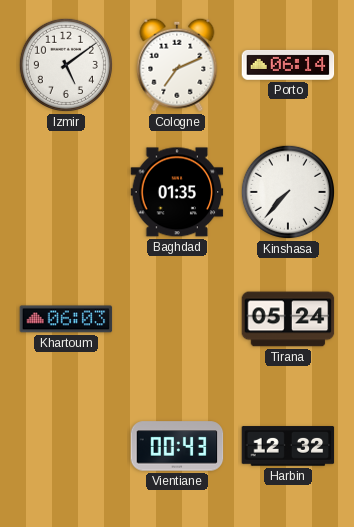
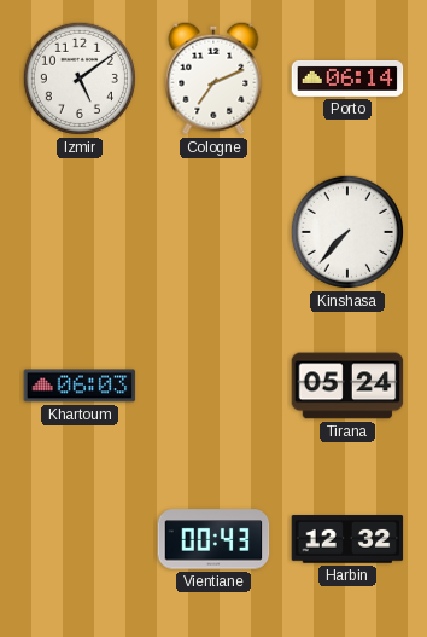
Baghdad: 01:35 -> none (177, 192)
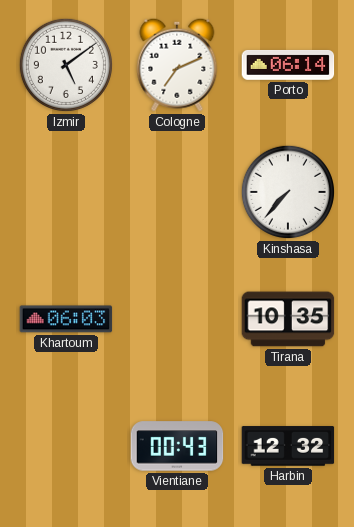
Tirana: 05:24 -> 10:35 (288, 319)
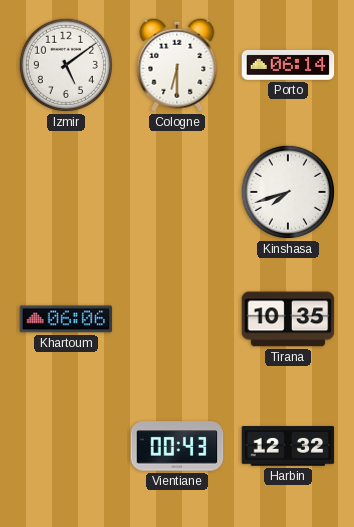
Cologne: 7:11 -> 6:30 (177, 65)
Kinshasa: 7:37 -> 7:42 (288, 192)
Khartoum: 06:03 -> 06:06 (66, 319)
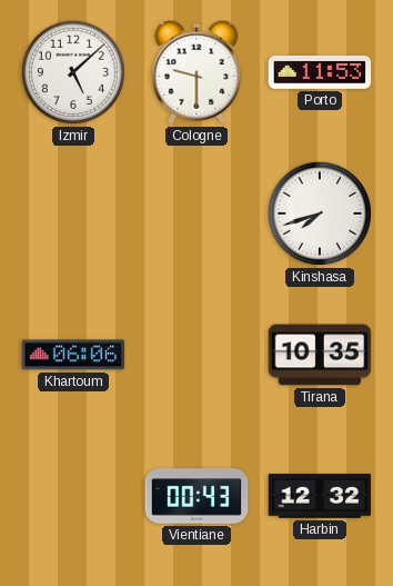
Izmir: 5:09 -> 5:08 (73, 72)
Cologne: 6:30 -> 9:30 (196, 72)
Porto: 06:14 -> 11:53 (320, 72)
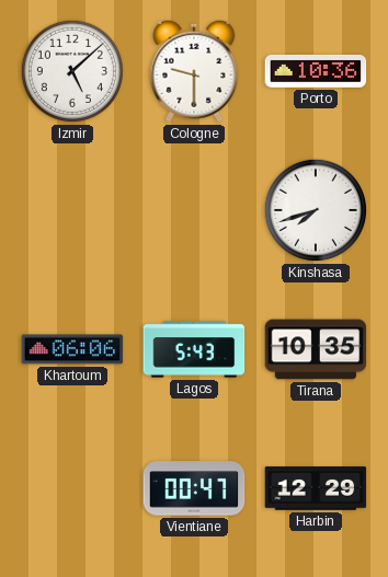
Porto: 11:53 -> 10:36 (316, 71)
Lagos: none -> 5:43 (194, 349)
Vientiane: 00:43 -> 00:47 (194, 488)
Harbin: 12:32 -> 12:29 (316, 488)
